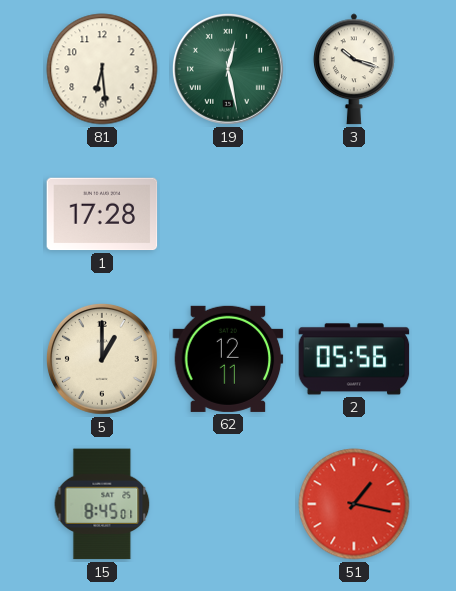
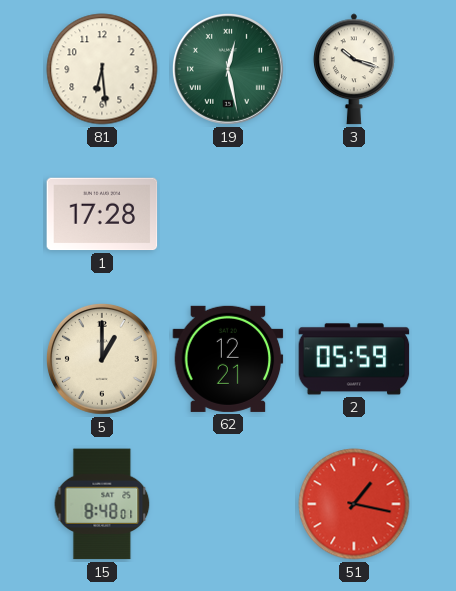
62: 12:11 -> 12:21 (228, 359)
2: 05:56 -> 05:59 (354, 359)
15: 8:45 -> 8:48 (102, 504)
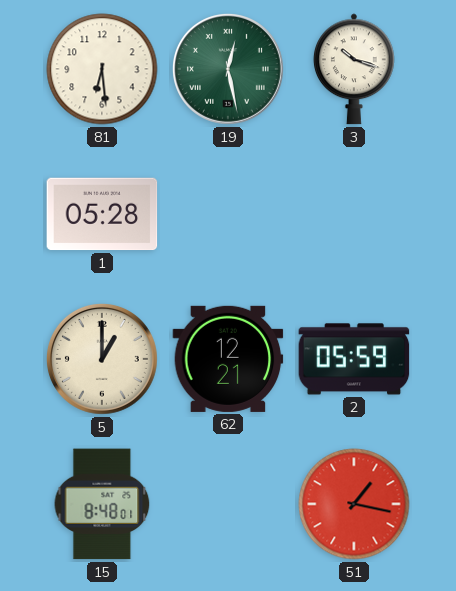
1: 17:28 -> 05:28 (102, 214)
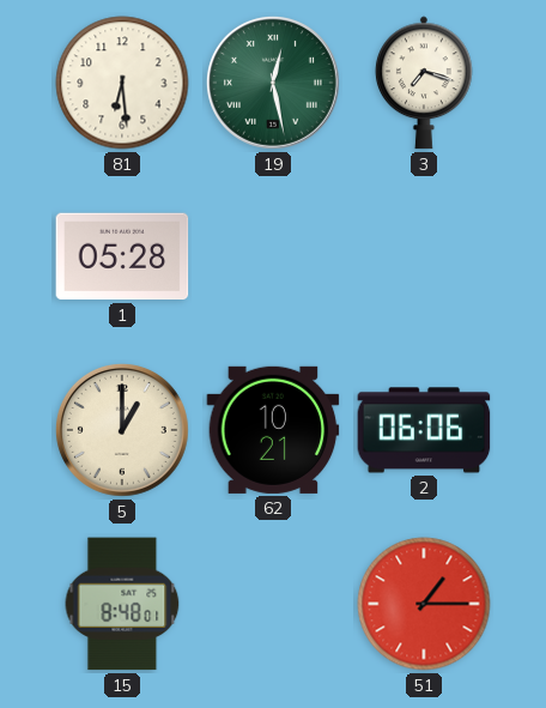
3: 10:18 -> 7:18 (424, 83)
62: 12:21 -> 10:21 (273, 430)
2: 05:59 -> 06:06 (424, 430)
51: 1:17 -> 1:15 (424, 604)
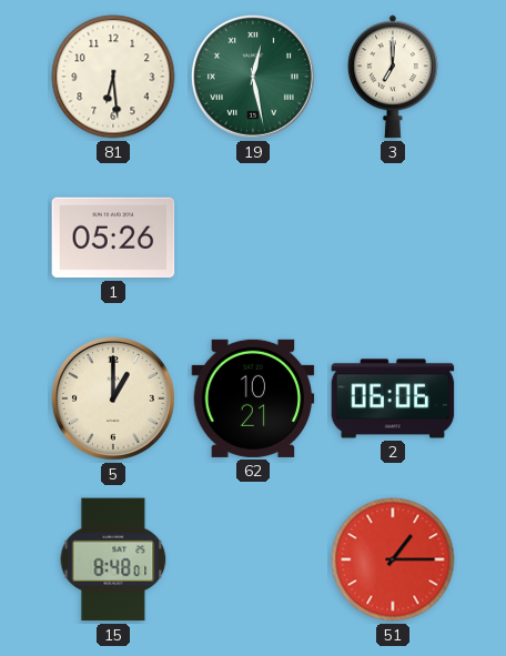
3: 7:18 -> 7:00 (393, 77)
1: 05:28 -> 05:26 (113, 238)
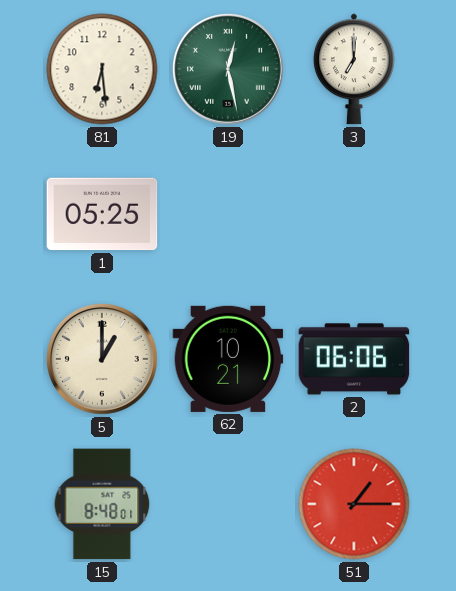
1: 05:26 -> 05:25 (102, 214)
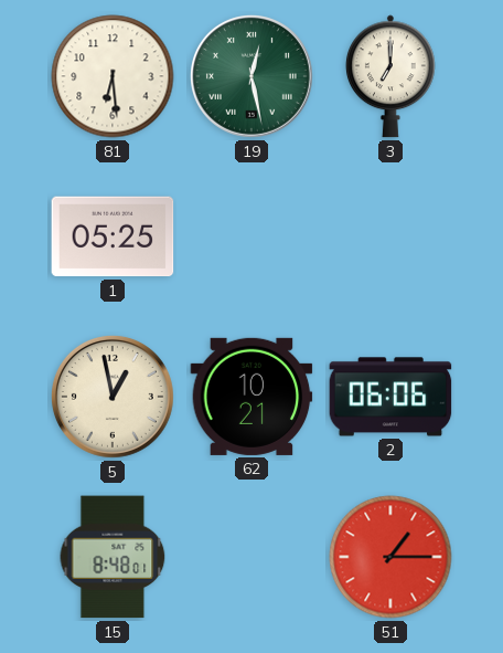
5: 1:00 -> 12:58 (113, 397)
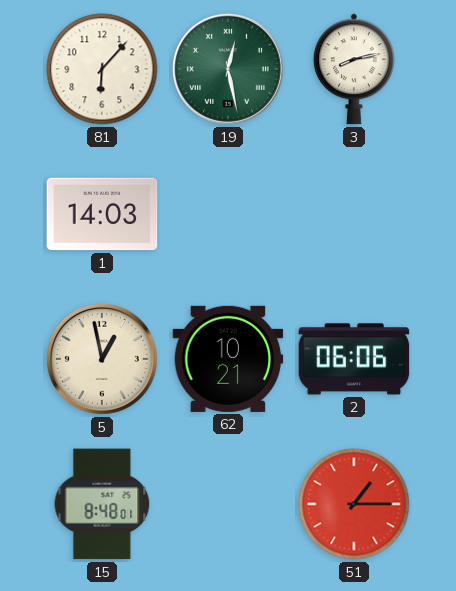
81: 6:29 -> 6:07 (102, 69)
3: 7:00 -> 8:13 (354, 69)
1: 05:25 -> 14:03 (102, 214)
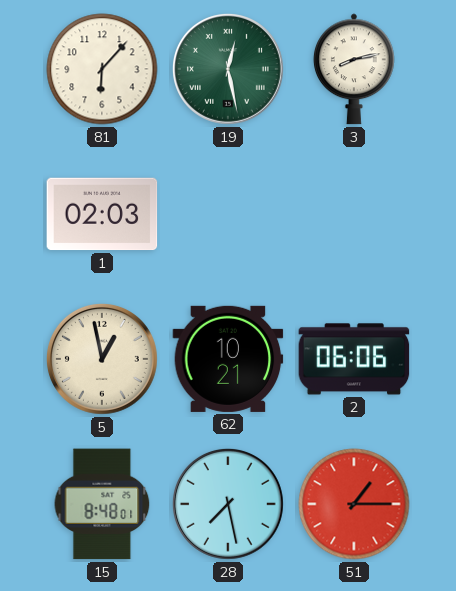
1: 14:03 -> 02:03 (102, 214)
28: none -> 7:28 (228, 504)
